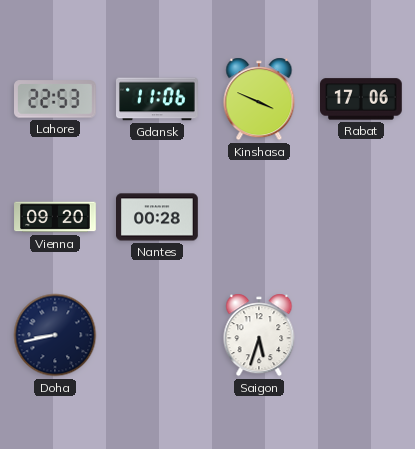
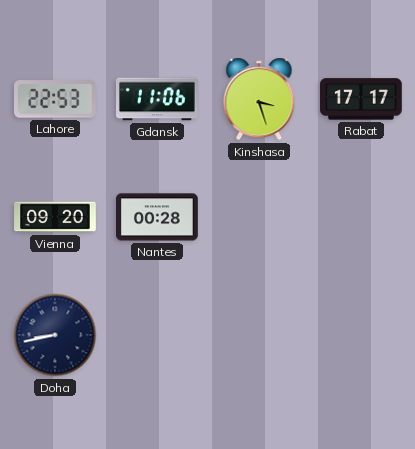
Kinshasa: 3:49 -> 3:27 (259, 99)
Rabat: 17:06 -> 17:17 (362, 99)
Saigon: 5:33 -> none (259, 335)
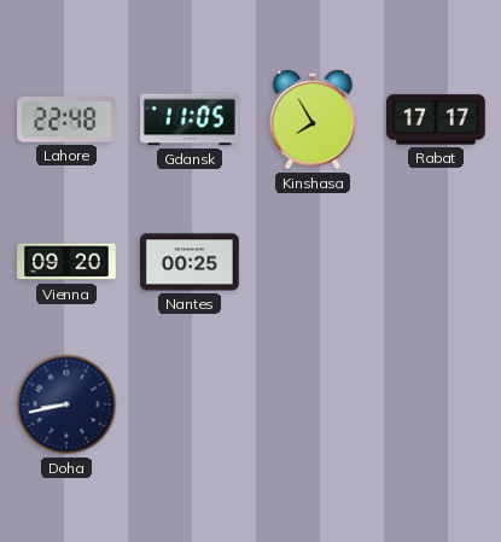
Lahore: 22:53 -> 22:48 (68, 120)
Gdansk: 11:06 -> 11:05 (191, 120)
Kinshasa: 3:27 -> 7:55 (313, 120)
Nantes: 00:28 -> 00:25 (191, 262)
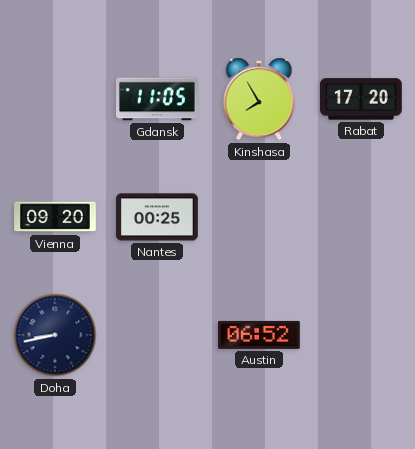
Lahore: 22:48 -> none (68, 120)
Rabat: 17:17 -> 17:20 (362, 99)
Austin: none -> 06:52 (260, 335)
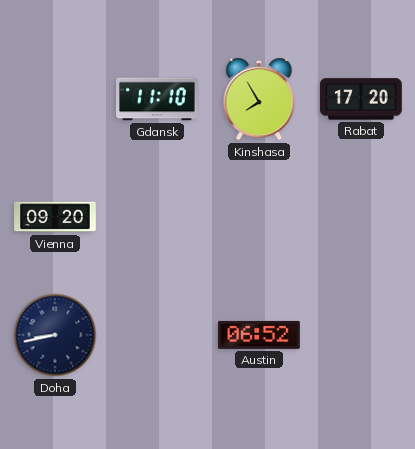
Gdansk: 11:05 -> 11:10 (158, 99)
Nantes: 00:25 -> none (158, 217)
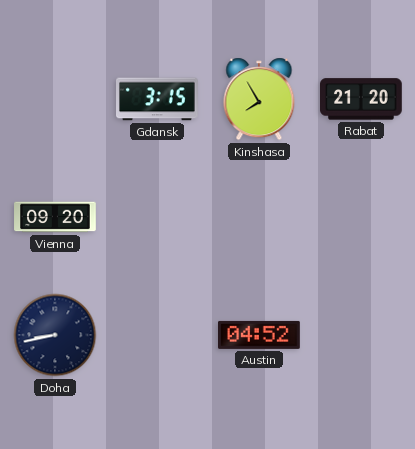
Gdansk: 11:10 -> 3:15 (158, 99)
Rabat: 17:20 -> 21:20 (362, 99)
Austin: 06:52 -> 04:52 (260, 335)
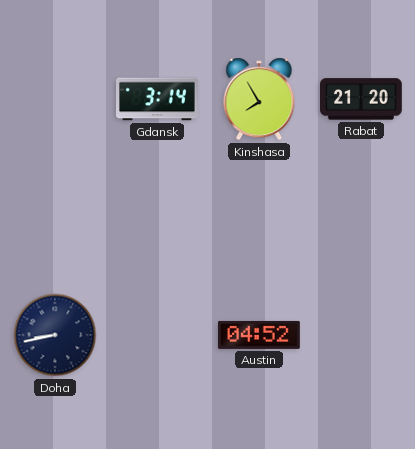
Gdansk: 3:15 -> 3:14 (158, 99)
Vienna: 09:20 -> none (55, 217)
